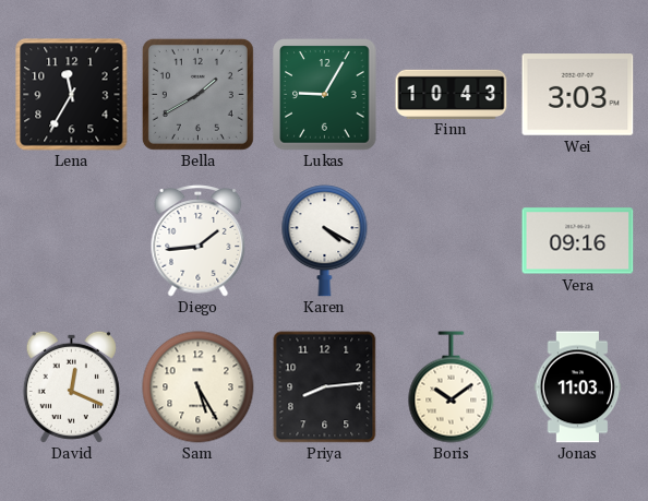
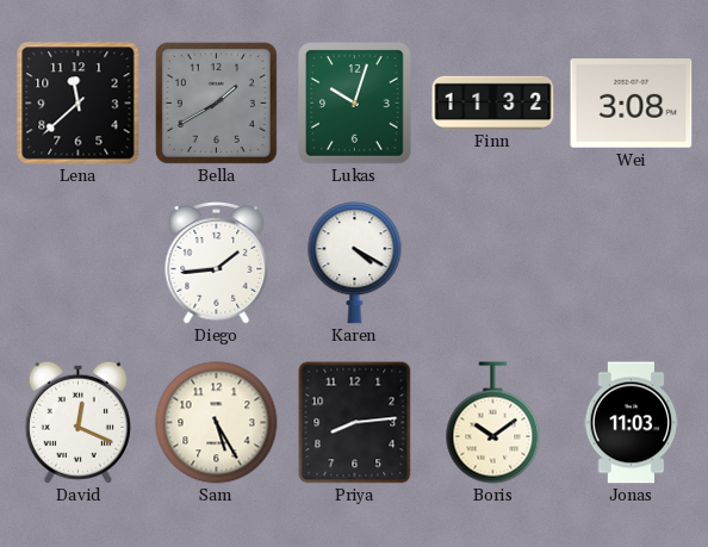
Lena: 11:35 -> 11:38 (79, 104)
Lukas: 9:05 -> 10:03 (355, 104)
Finn: 10:43 -> 11:32 (493, 102)
Wei: 3:03 -> 3:08 (632, 104)
Vera: 09:16 -> none (578, 241)
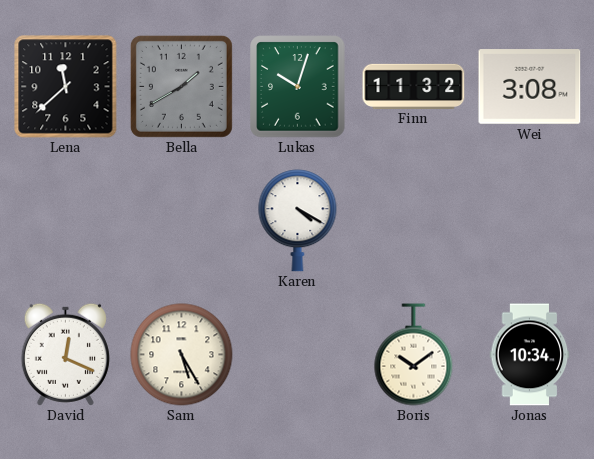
Diego: 1:44 -> none (217, 263)
Priya: 8:14 -> none (355, 423)
Jonas: 11:03 -> 10:34 (530, 355)
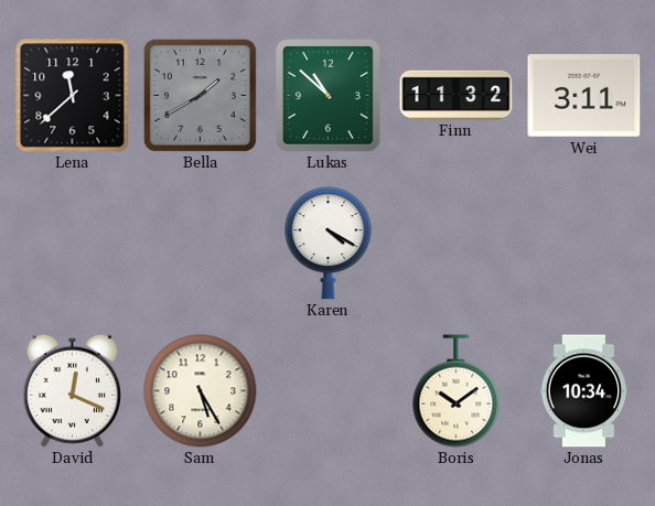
Lukas: 10:03 -> 10:52 (329, 96)
Wei: 3:08 -> 3:11 (584, 96)
